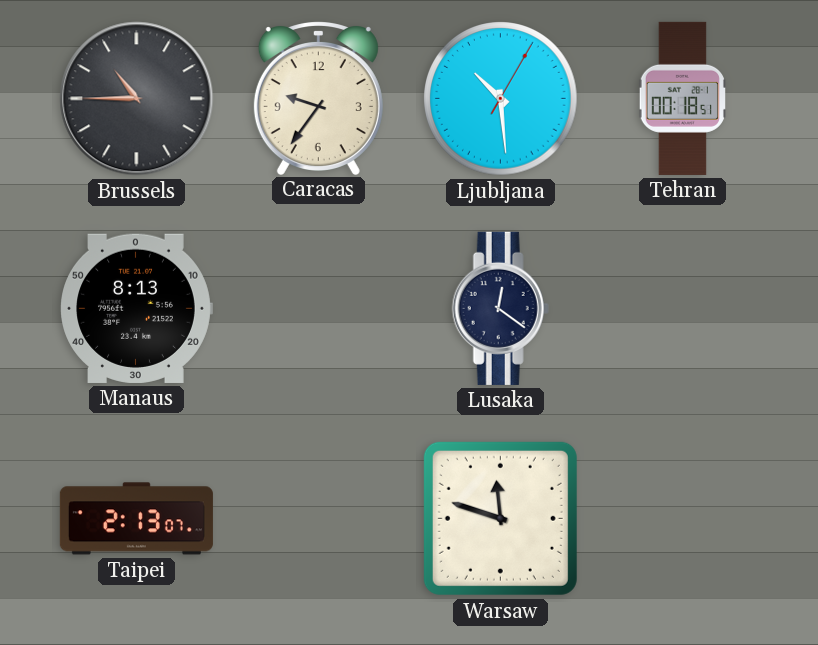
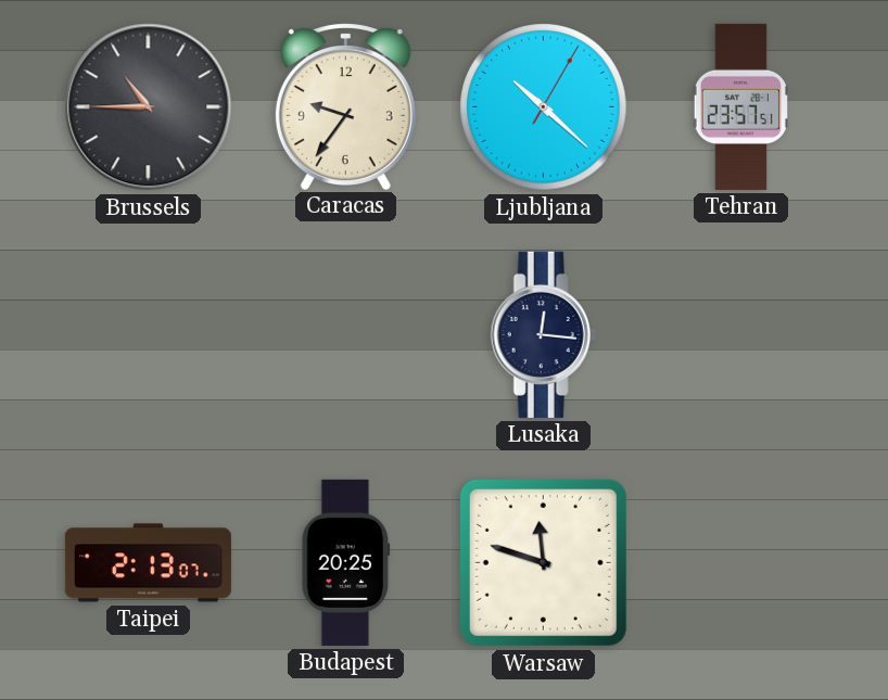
Ljubljana: 10:29 -> 10:22 (544, 107)
Tehran: 00:18 -> 23:57 (740, 106)
Manaus: 8:13 -> none (136, 308)
Lusaka: 12:21 -> 12:16 (543, 334)
Budapest: none -> 20:25 (346, 562)
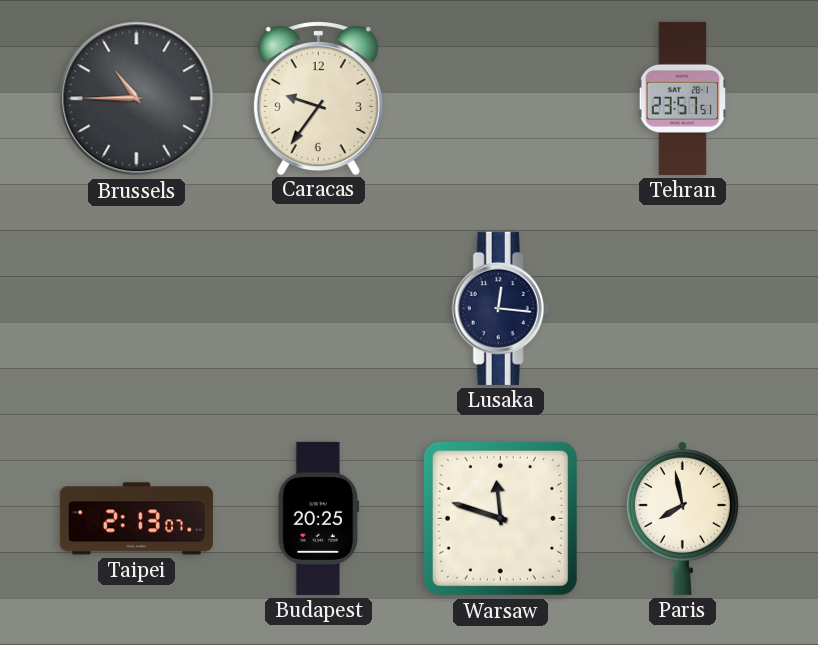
Ljubljana: 10:22 -> none (544, 107)
Paris: none -> 7:58 (682, 519)
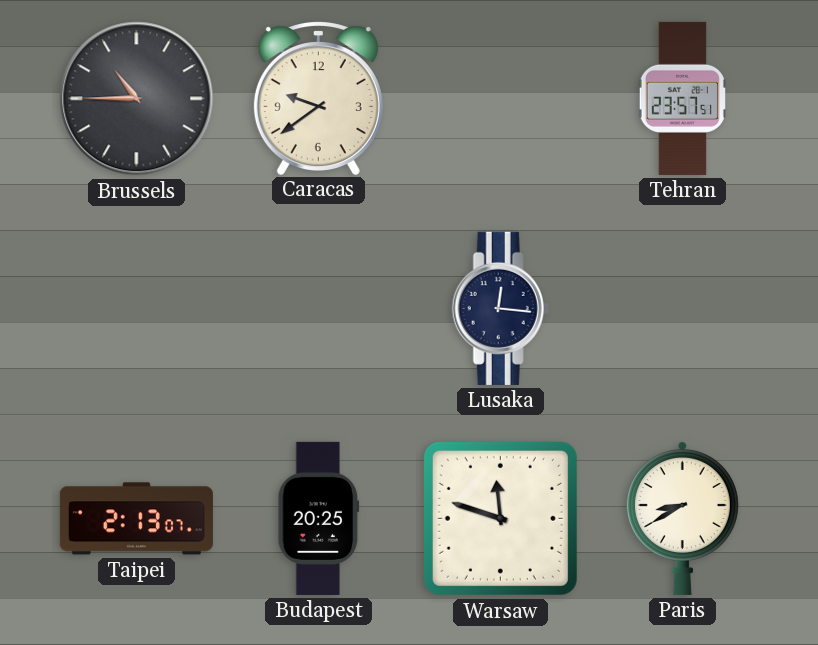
Caracas: 9:36 -> 9:39 (318, 98)
Paris: 7:58 -> 8:40 (682, 519)
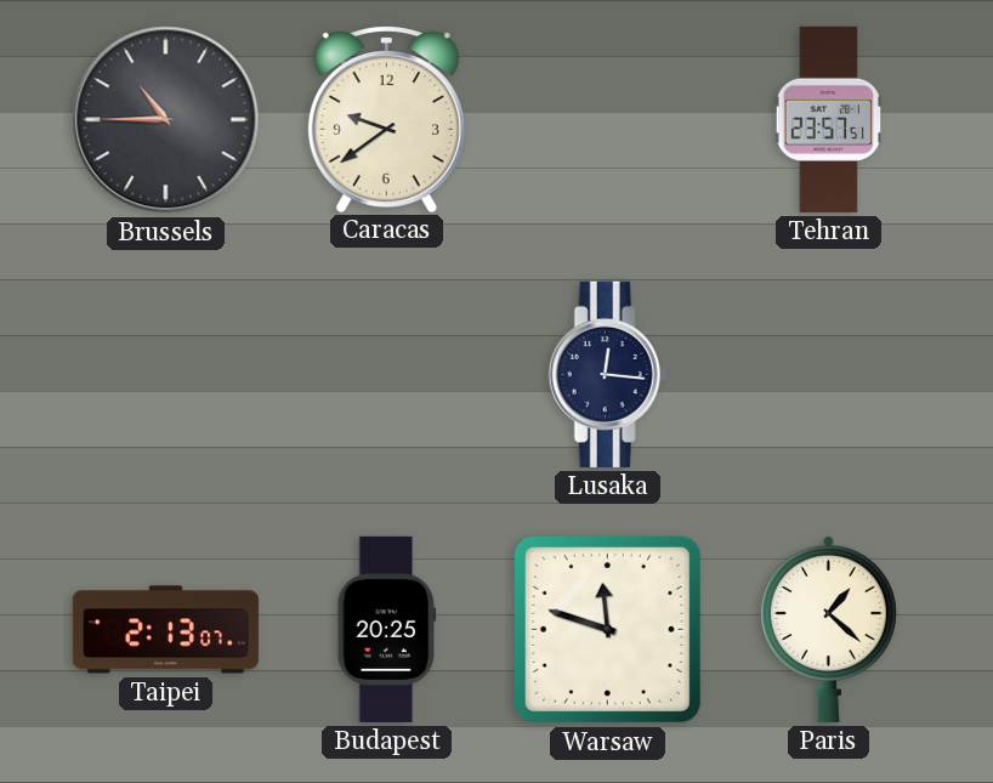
Paris: 8:40 -> 1:22 (828, 630)
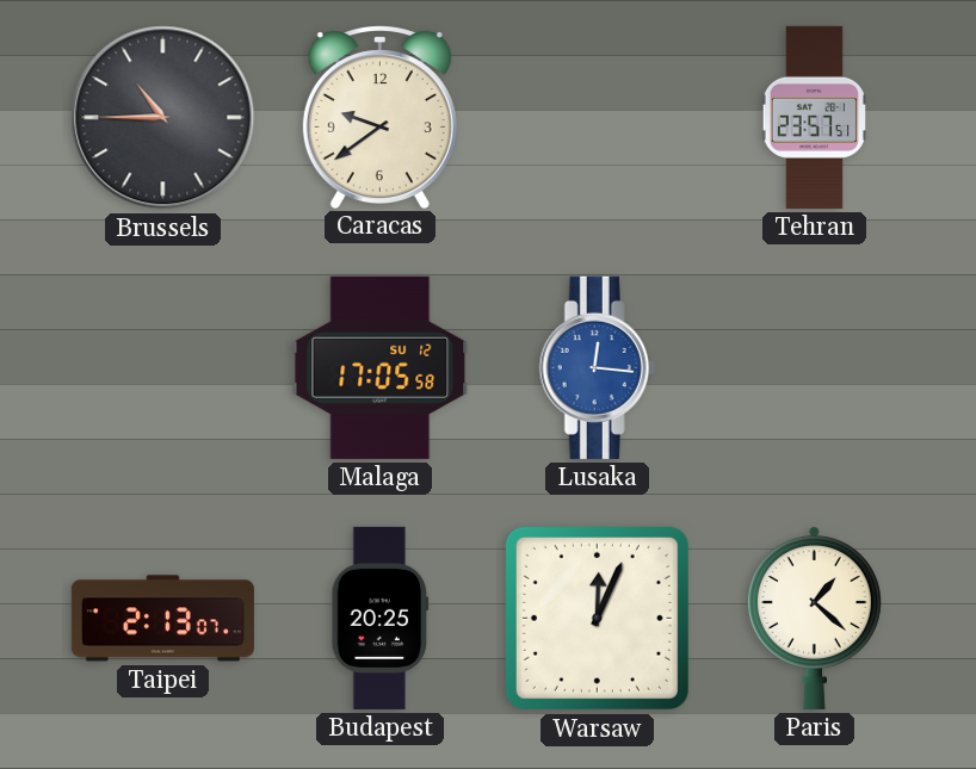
Malaga: none -> 17:05 (381, 367)
Lusaka dial: navy -> blue (597, 367)
Warsaw: 11:48 -> 12:04 (597, 618)
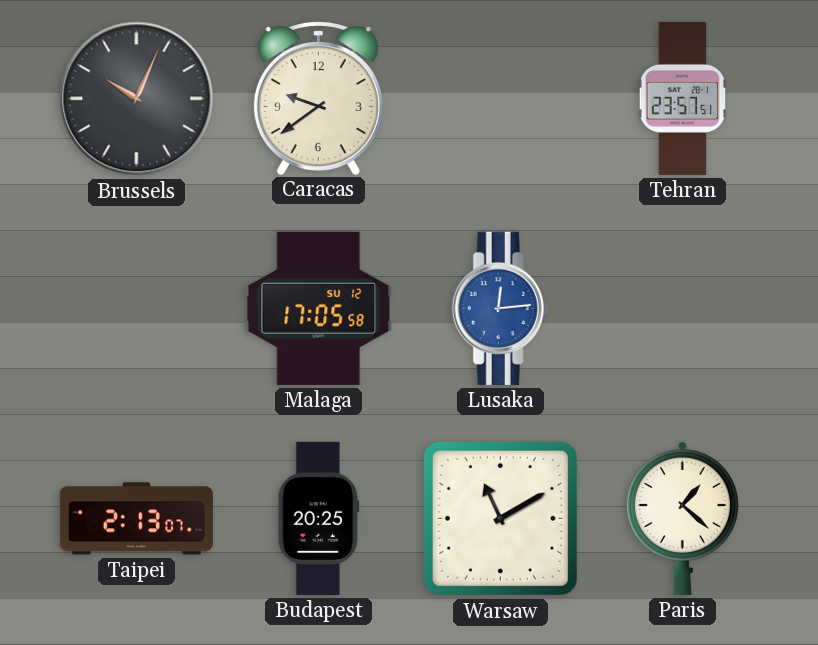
Brussels: 10:45 -> 10:04 (137, 99)
Lusaka: 12:16 -> 12:14 (500, 308)
Warsaw: 12:04 -> 11:10 (500, 518)
